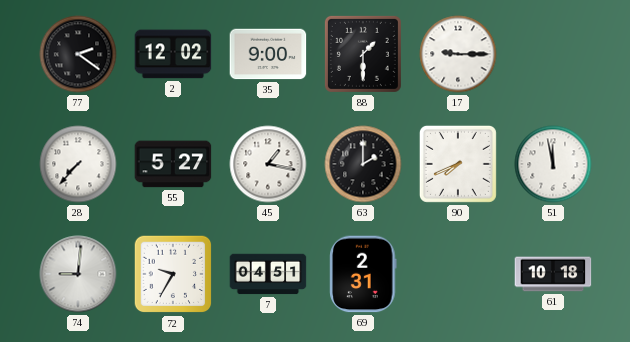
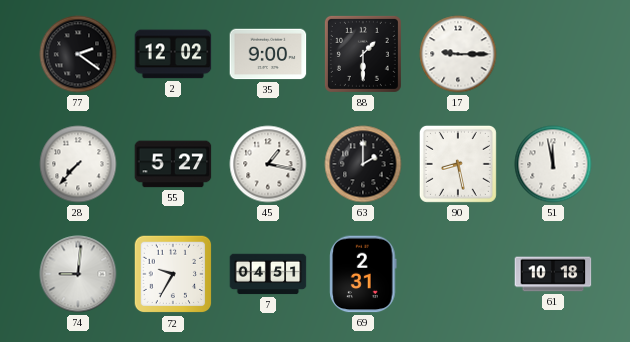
90: 7:41 -> 8:28 (458, 164)
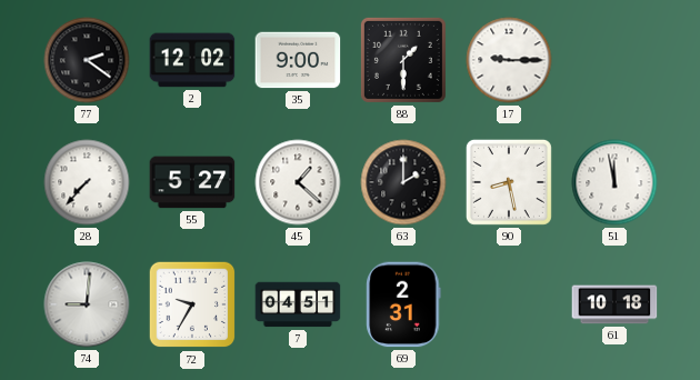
45: 1:17 -> 1:22 (298, 182)
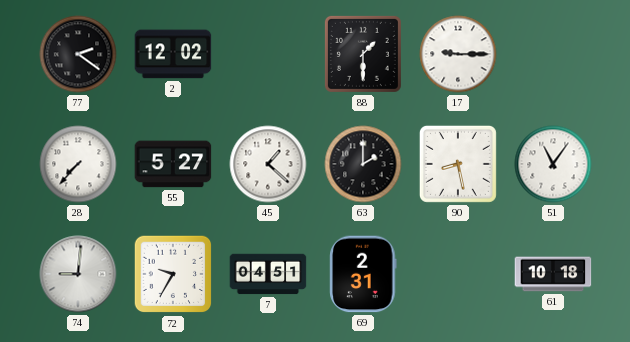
35: 9:00 -> none (298, 60)
51: 11:58 -> 11:06 (553, 164)
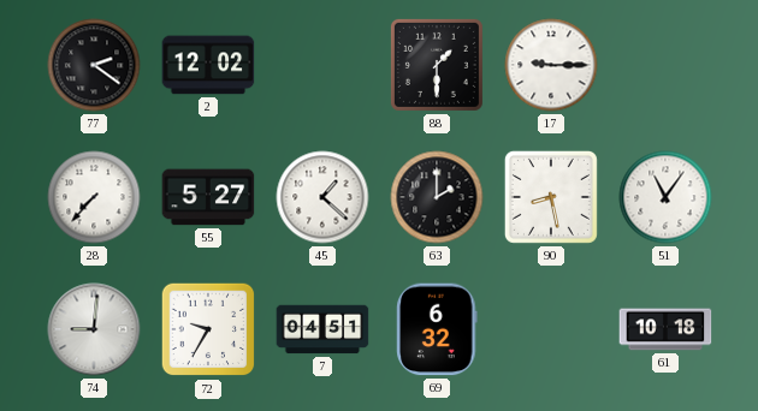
69: 2:31 -> 6:32 (437, 329)
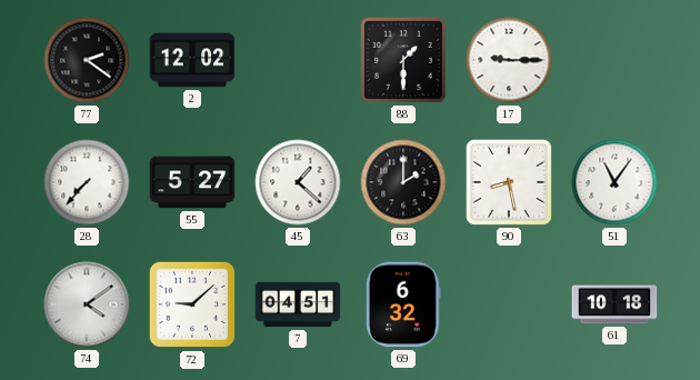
74: 9:01 -> 4:09 (87, 304)
72: 9:35 -> 9:08 (192, 304)
